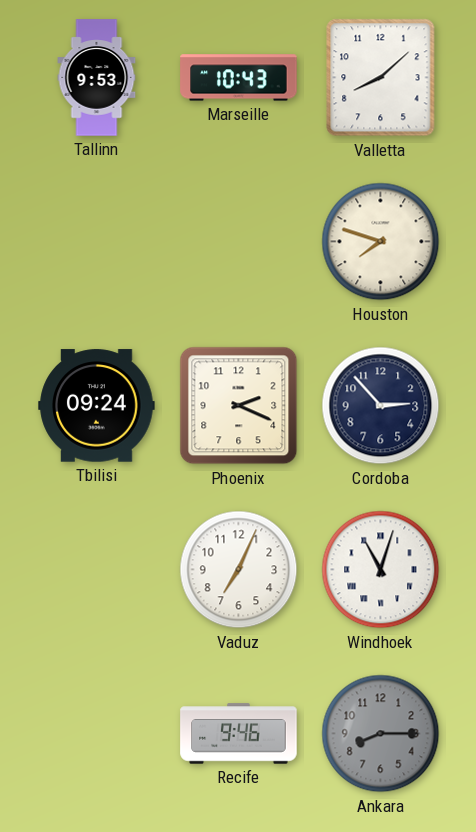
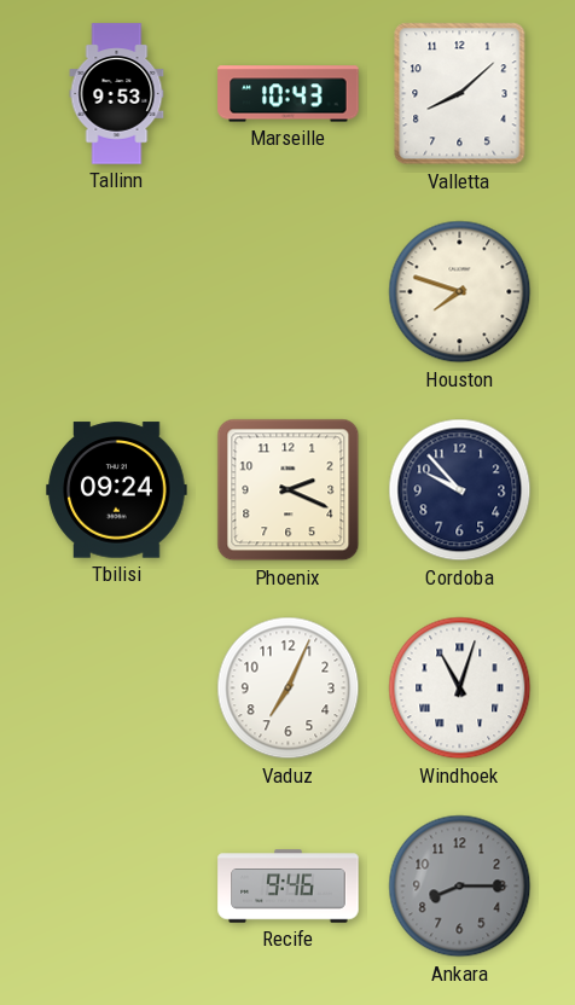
Cordoba: 2:53 -> 9:53 (460, 490)
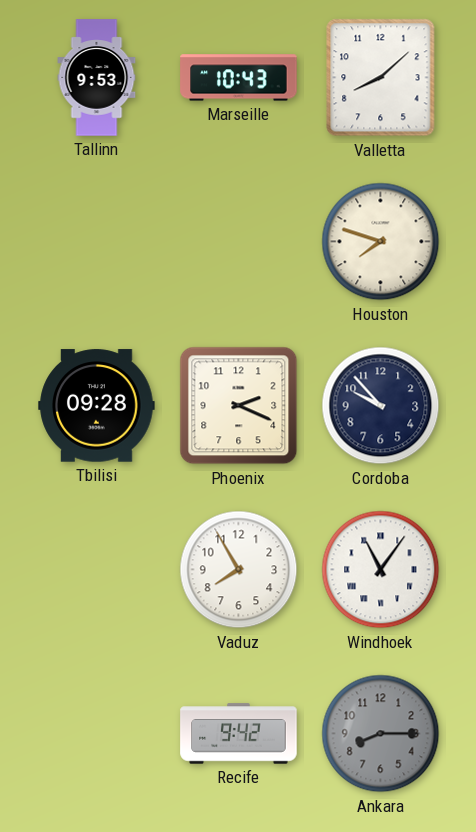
Tbilisi: 09:24 -> 09:28 (97, 406)
Vaduz: 7:04 -> 7:55 (239, 570)
Windhoek: 11:03 -> 11:06 (381, 570)
Recife: 9:46 -> 9:42 (239, 734)
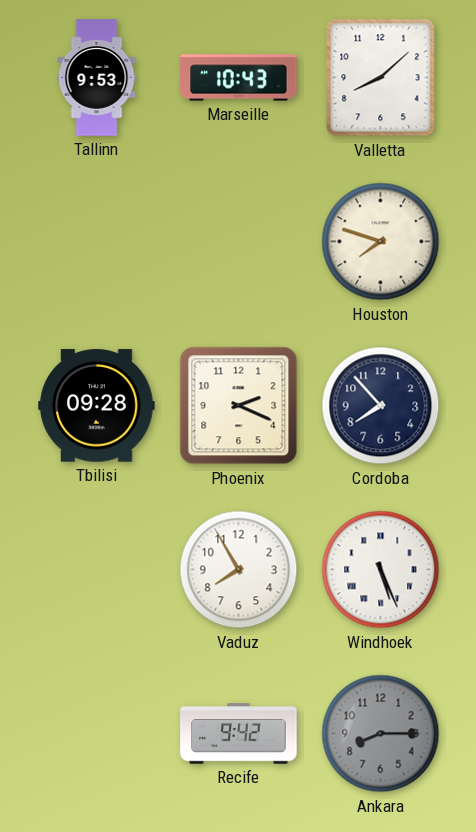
Cordoba: 9:53 -> 7:53 (381, 406)
Windhoek: 11:06 -> 5:26 (381, 570)
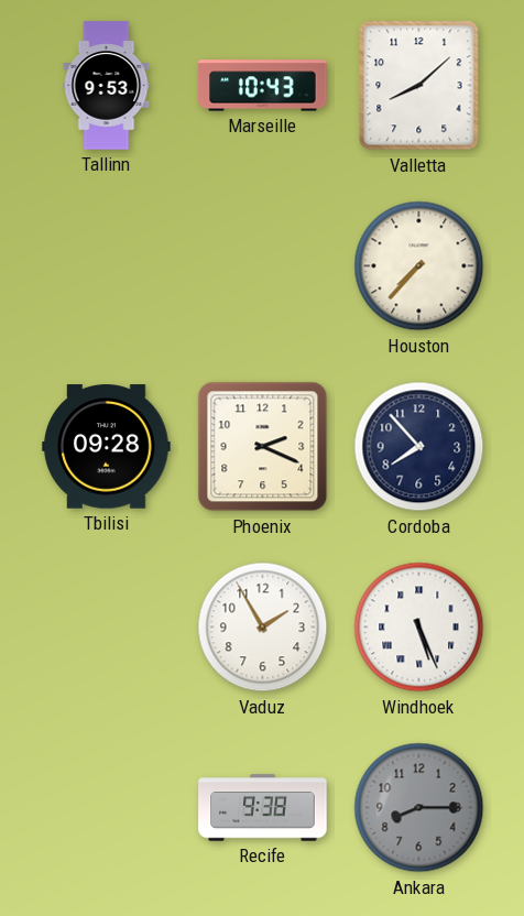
Houston: 7:48 -> 7:37 (419, 266)
Vaduz: 7:55 -> 1:55 (263, 628)
Recife: 9:42 -> 9:38 (263, 808)
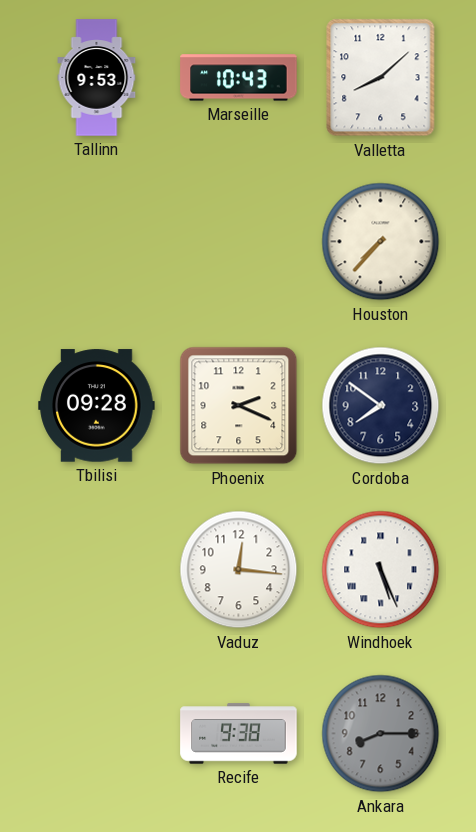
Cordoba: 7:53 -> 7:51 (381, 406)
Vaduz: 1:55 -> 12:16 (239, 570)
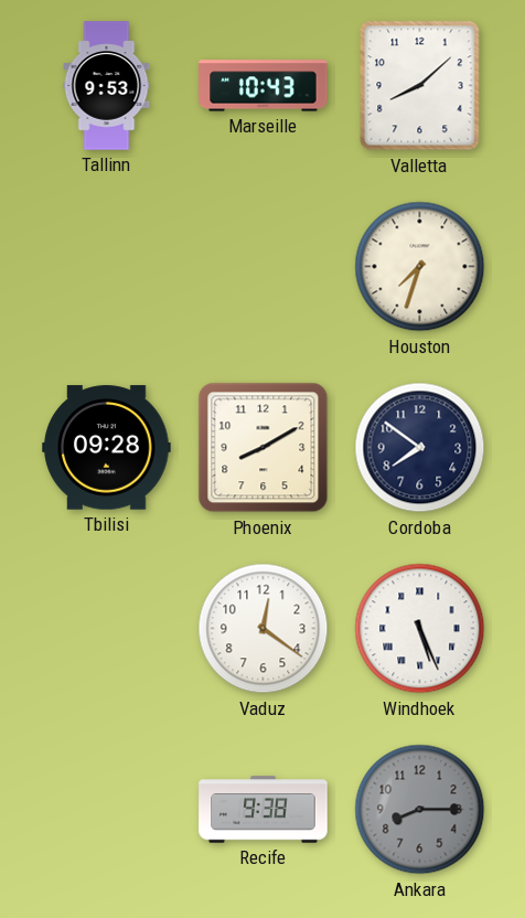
Houston: 7:37 -> 7:33 (420, 267)
Phoenix: 2:19 -> 8:10 (264, 448)
Vaduz: 12:16 -> 12:21 (264, 629)
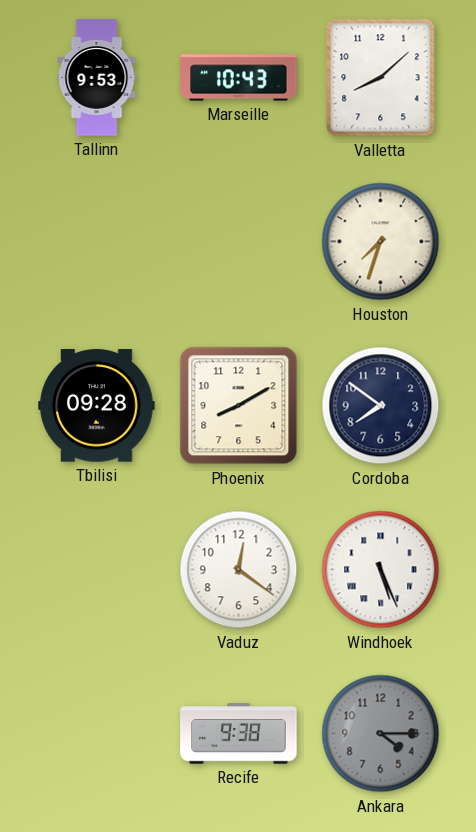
Ankara: 8:15 -> 4:15 (381, 734)
